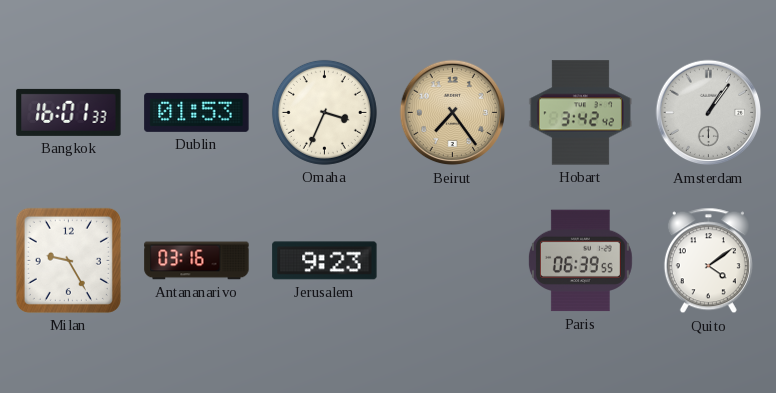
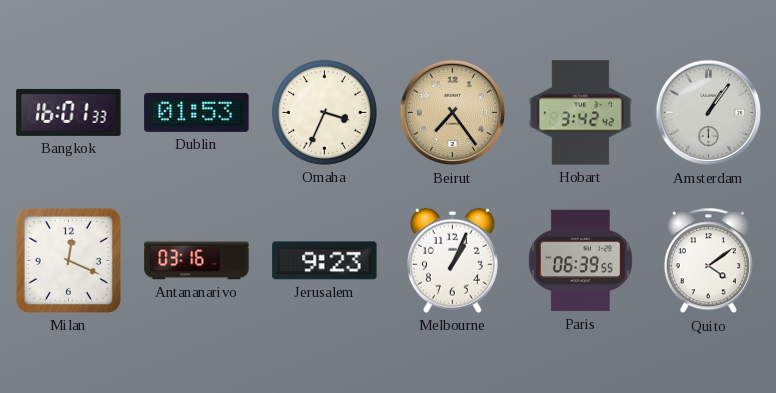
Milan: 9:25 -> 12:19 (68, 260)
Melbourne: none -> 1:04 (452, 260)
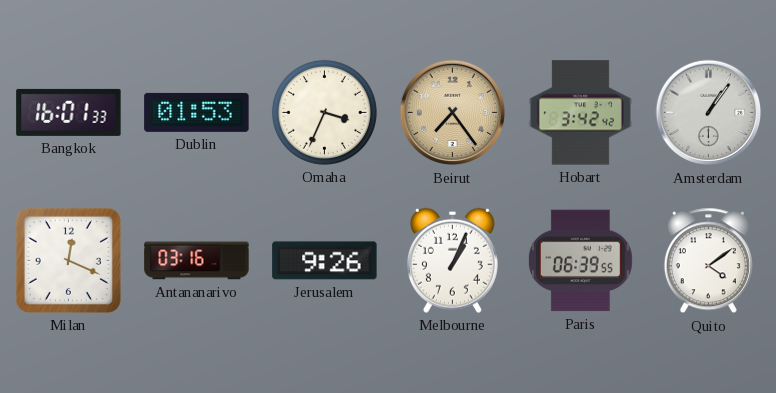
Jerusalem: 9:23 -> 9:26 (325, 261)
